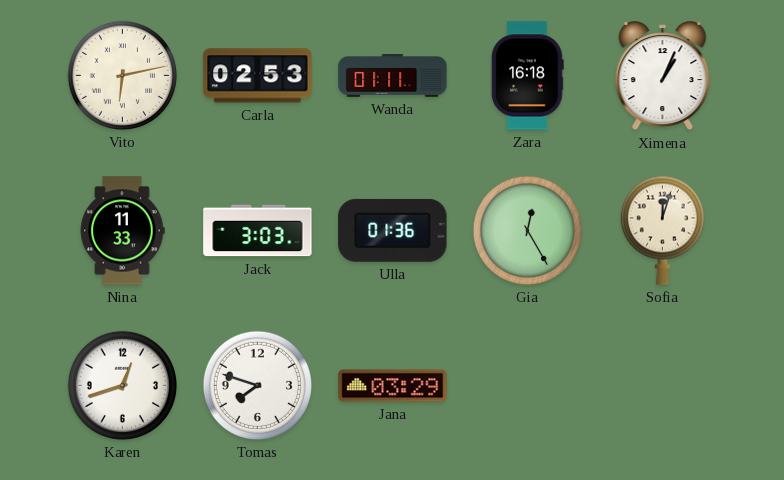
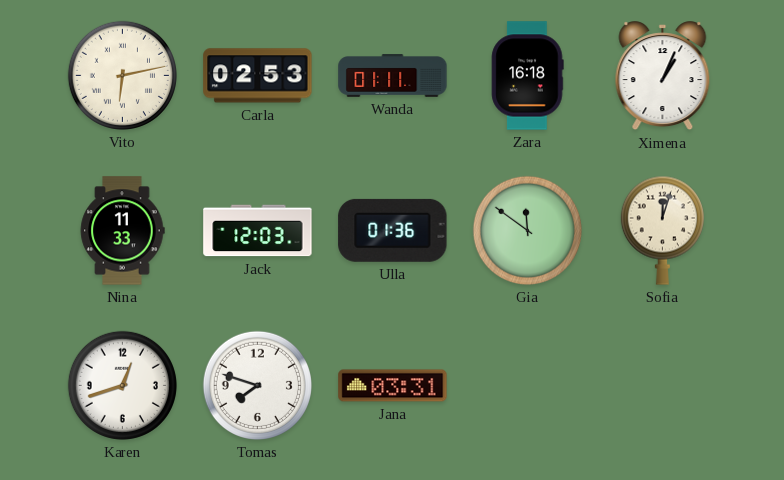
Jack: 3:03 -> 12:03 (258, 231)
Gia: 12:25 -> 11:51 (527, 230)
Jana: 03:29 -> 03:31 (393, 386)
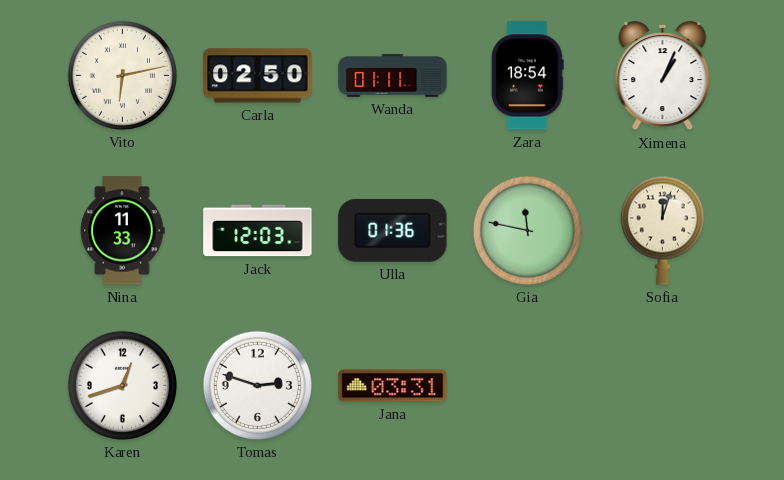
Carla: 02:53 -> 02:50 (258, 76)
Zara: 16:18 -> 18:54 (528, 76)
Gia: 11:51 -> 11:47 (527, 230)
Tomas: 7:48 -> 2:48 (257, 385)
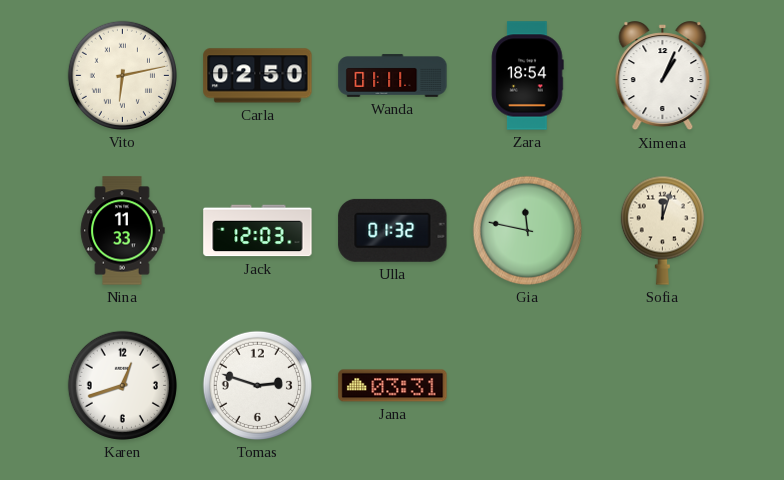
Ulla: 01:36 -> 01:32 (393, 230)
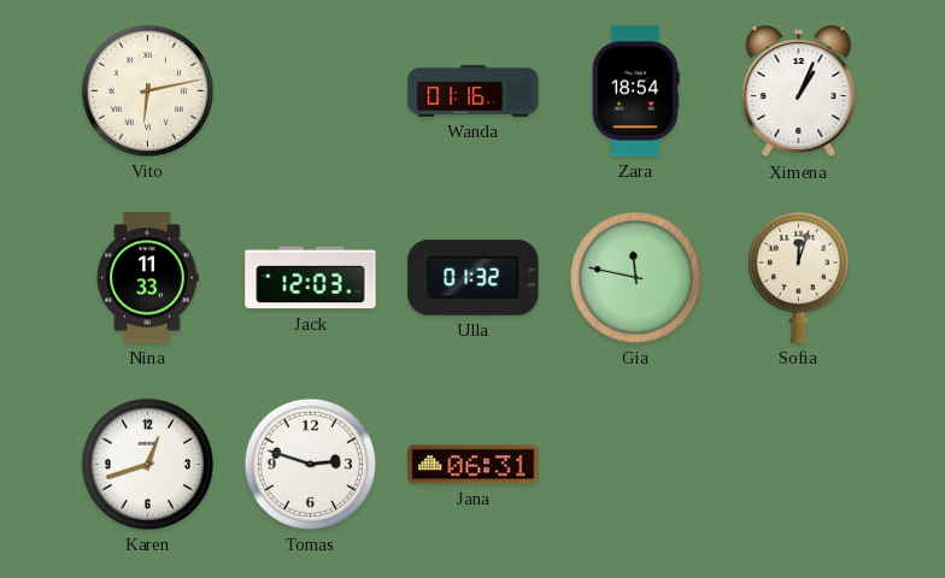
Carla: 02:50 -> none (258, 76)
Wanda: 01:11 -> 01:16 (474, 92)
Jana: 03:31 -> 06:31 (474, 465)
